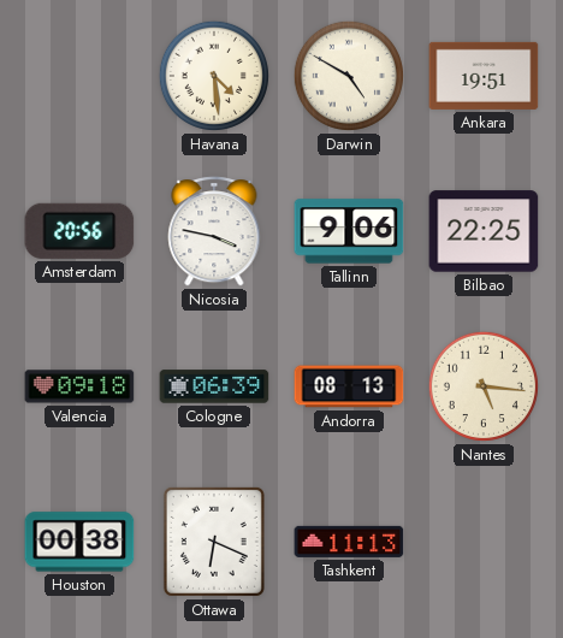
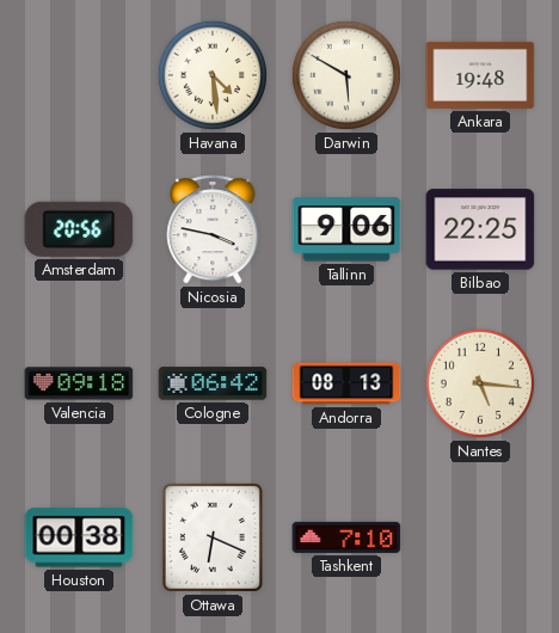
Darwin: 4:50 -> 5:50 (346, 75)
Ankara: 19:51 -> 19:48 (480, 75)
Cologne: 06:39 -> 06:42 (213, 383)
Tashkent: 11:13 -> 7:10 (346, 537)
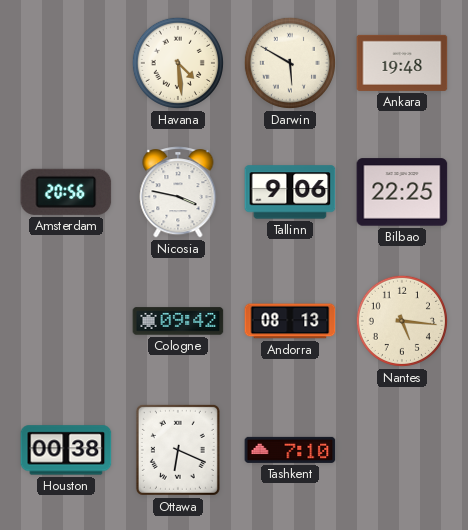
Valencia: 09:18 -> none (79, 383)
Cologne: 06:42 -> 09:42 (178, 321)
